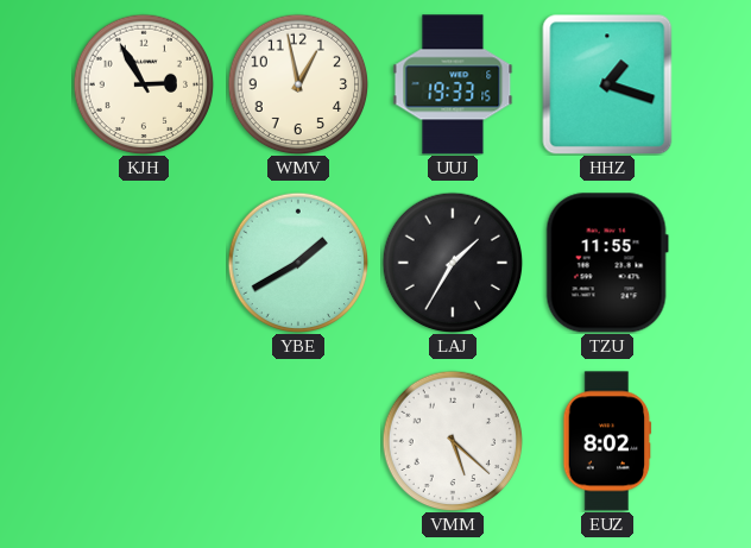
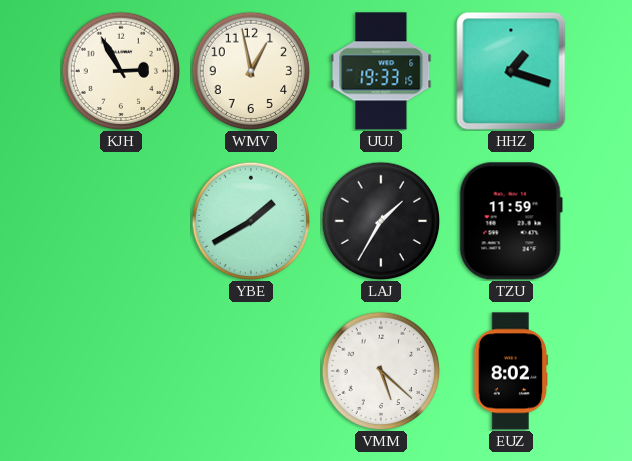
TZU: 11:55 -> 11:59 (511, 221)
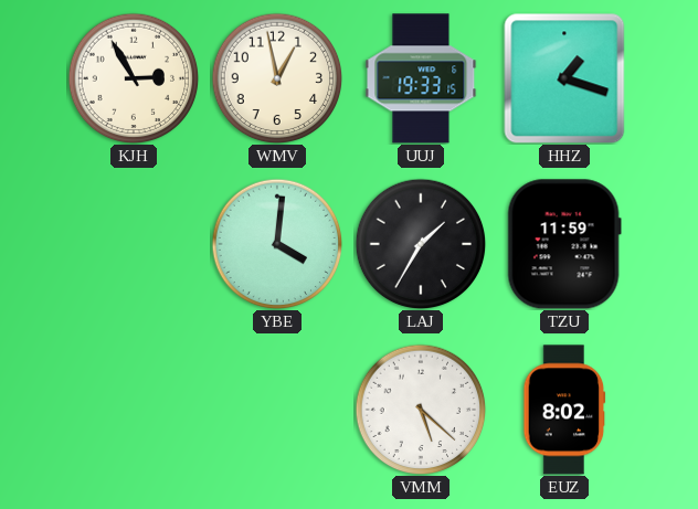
YBE: 1:40 -> 4:01 (277, 244)
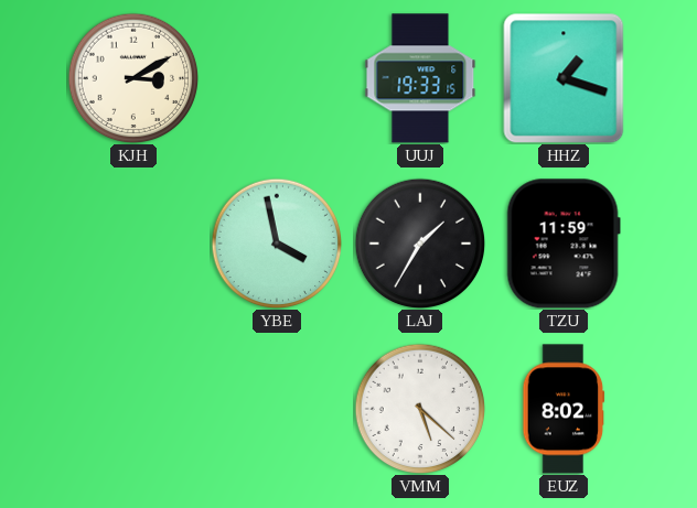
KJH: 2:55 -> 3:10 (133, 78)
WMV: 12:58 -> none (277, 78)
YBE: 4:01 -> 3:58 (277, 244)
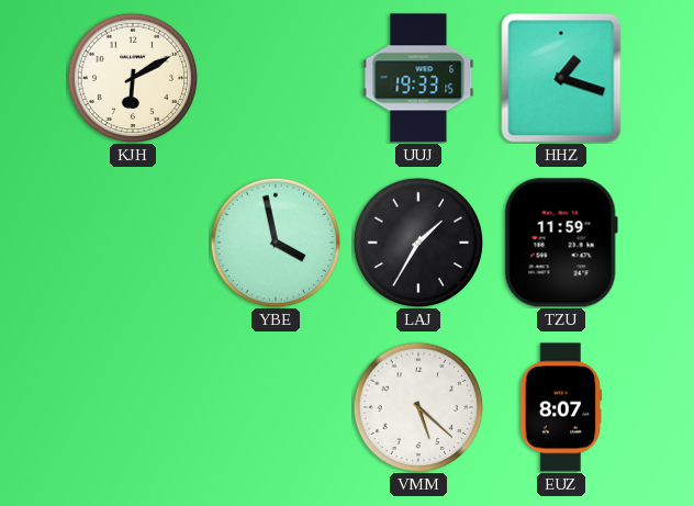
KJH: 3:10 -> 6:10 (133, 78)
EUZ: 8:02 -> 8:07 (561, 407)
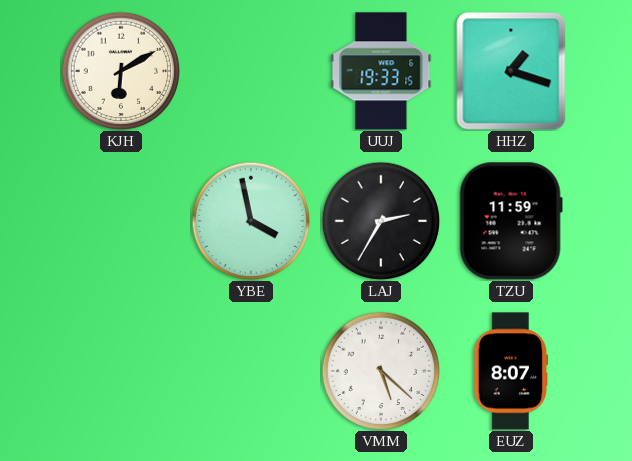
LAJ: 1:35 -> 2:35 (381, 221)
